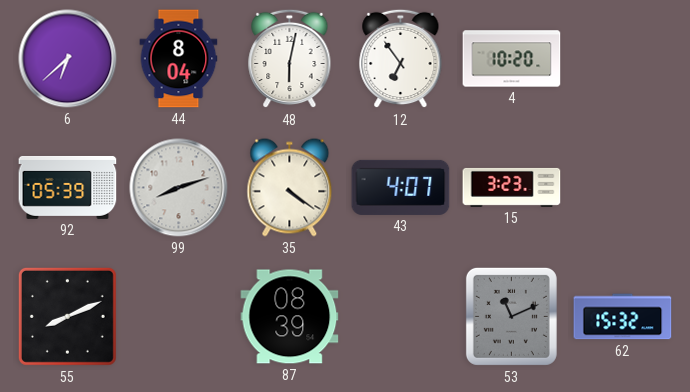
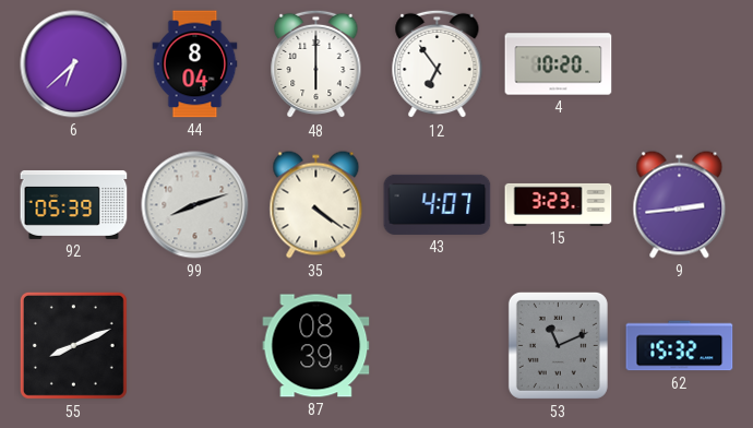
48: 6:02 -> 6:00 (316, 64)
9: none -> 2:44 (680, 205)
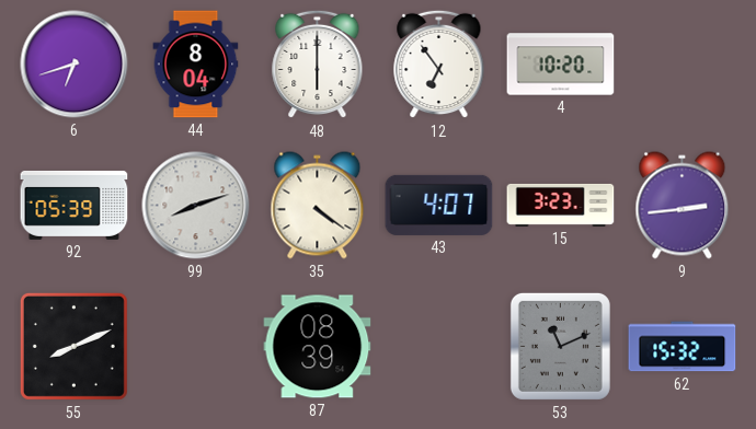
6: 6:38 -> 6:42 (75, 65)
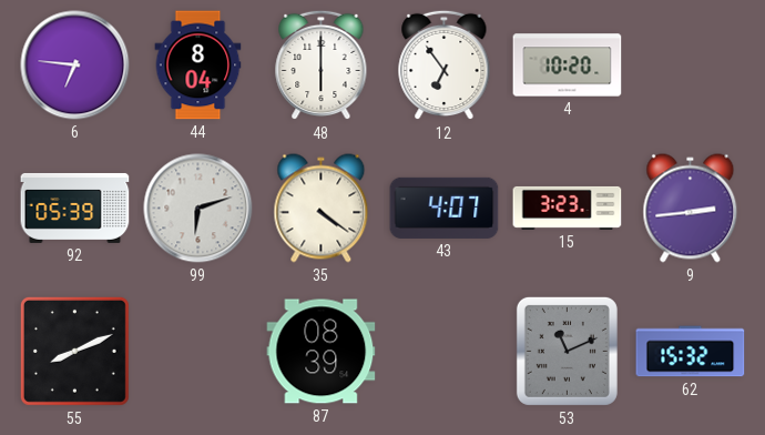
6: 6:42 -> 6:46 (75, 65)
99: 8:12 -> 6:12 (198, 209)
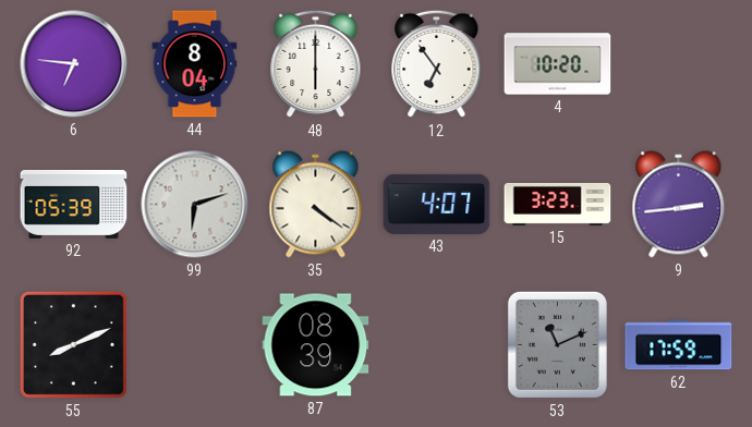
62: 15:32 -> 17:59 (679, 345)
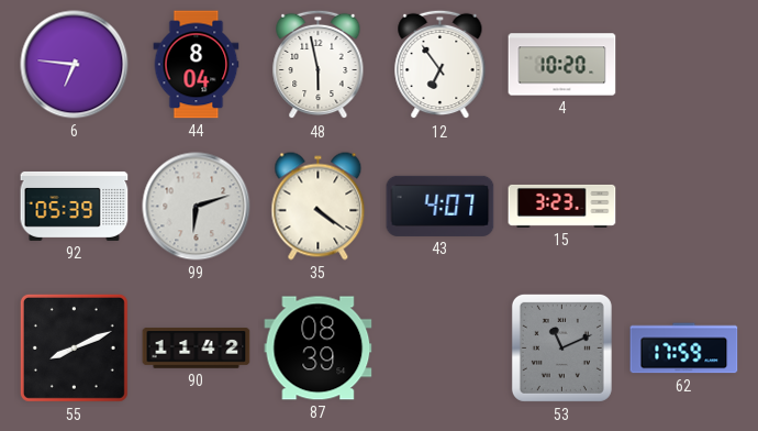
48: 6:00 -> 5:58 (319, 65)
9: 2:44 -> none (679, 205)
90: none -> 11:42 (197, 349)
